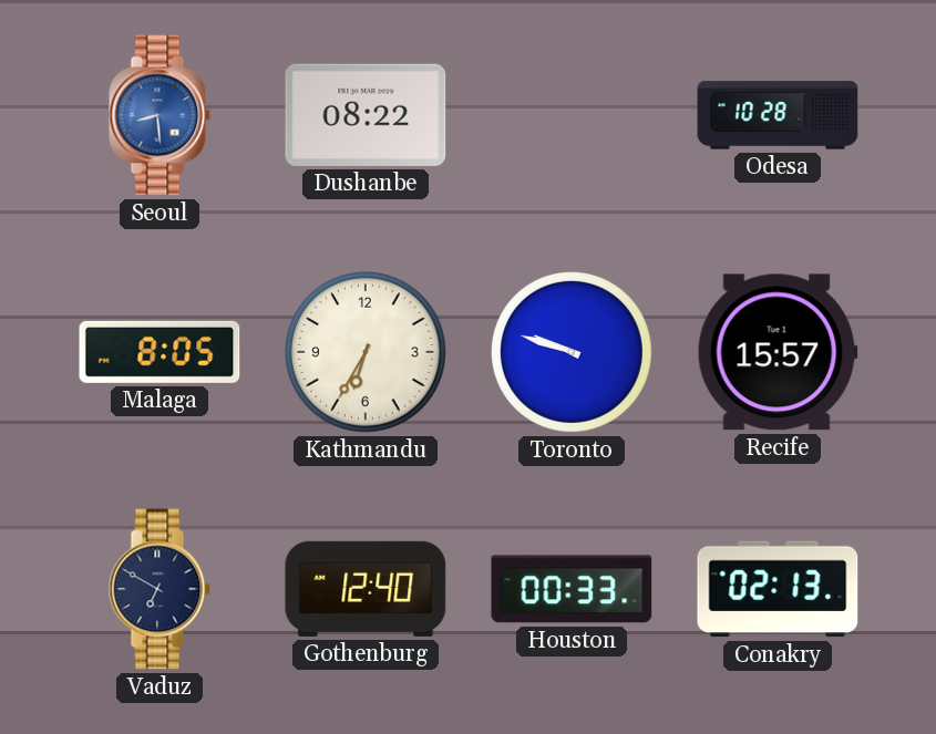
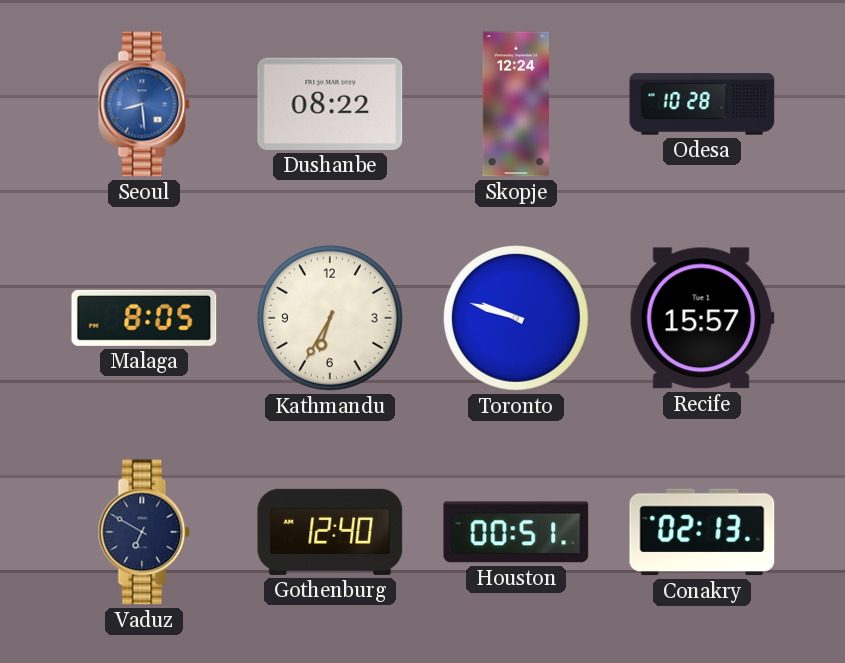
Skopje: none -> 12:24 (516, 104)
Houston: 00:33 -> 00:51 (516, 532)
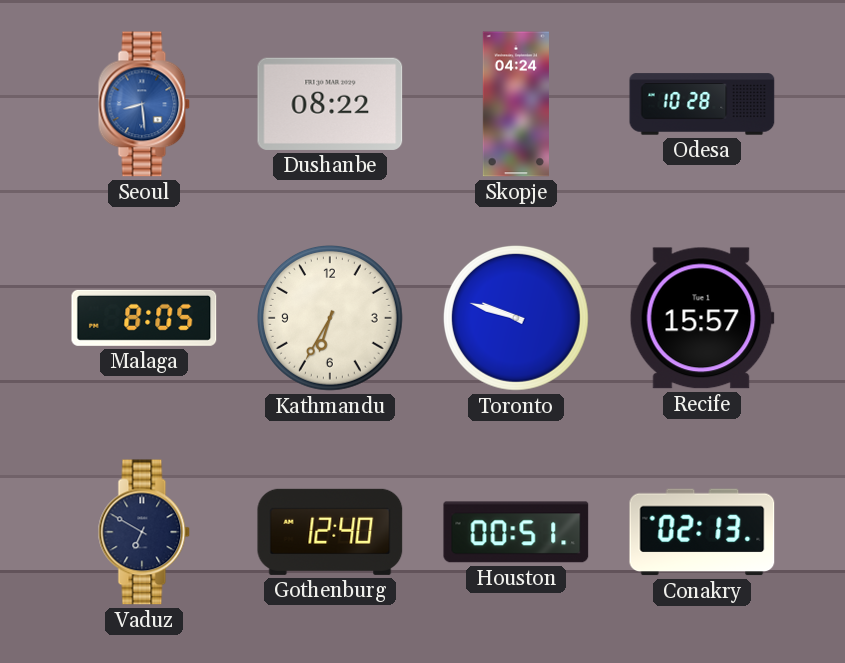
Skopje: 12:24 -> 04:24 (516, 104)
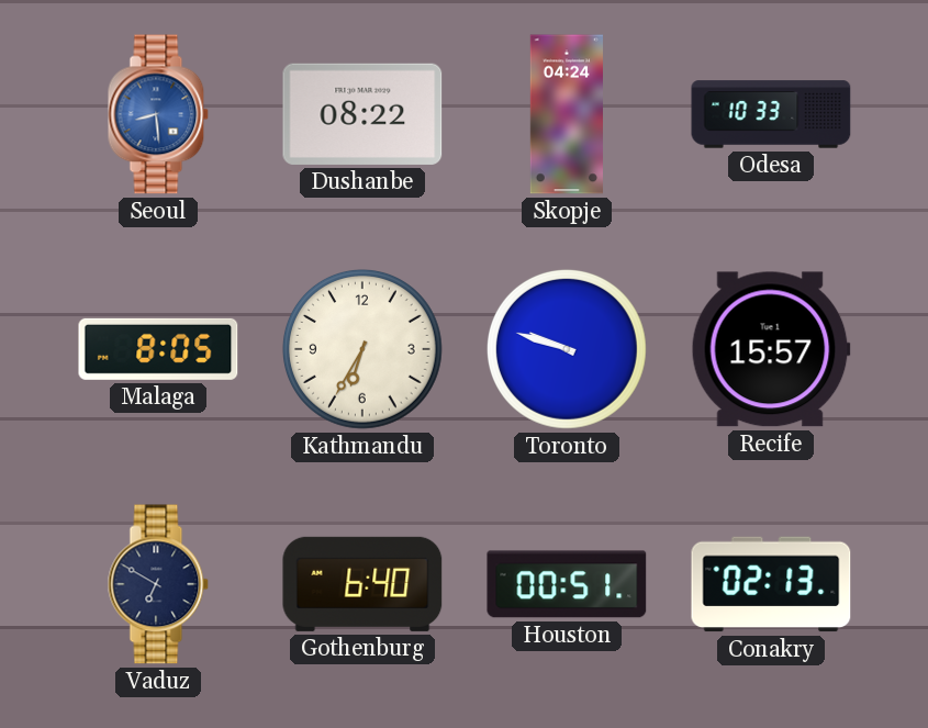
Odesa: 10:28 -> 10:33 (771, 114)
Gothenburg: 12:40 -> 6:40 (362, 584)
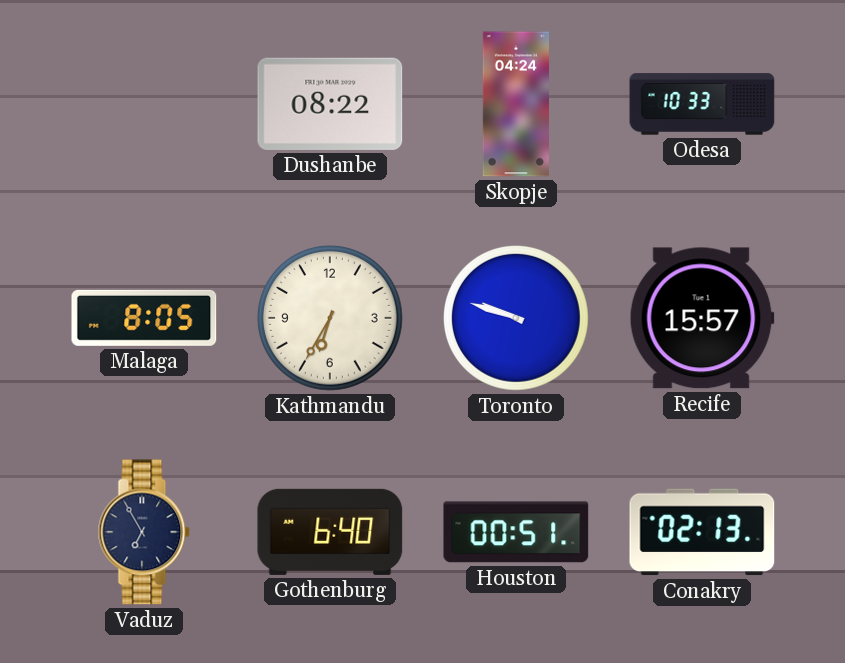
Seoul: 8:29 -> none (158, 114)
Vaduz: 6:50 -> 6:55 (144, 532)
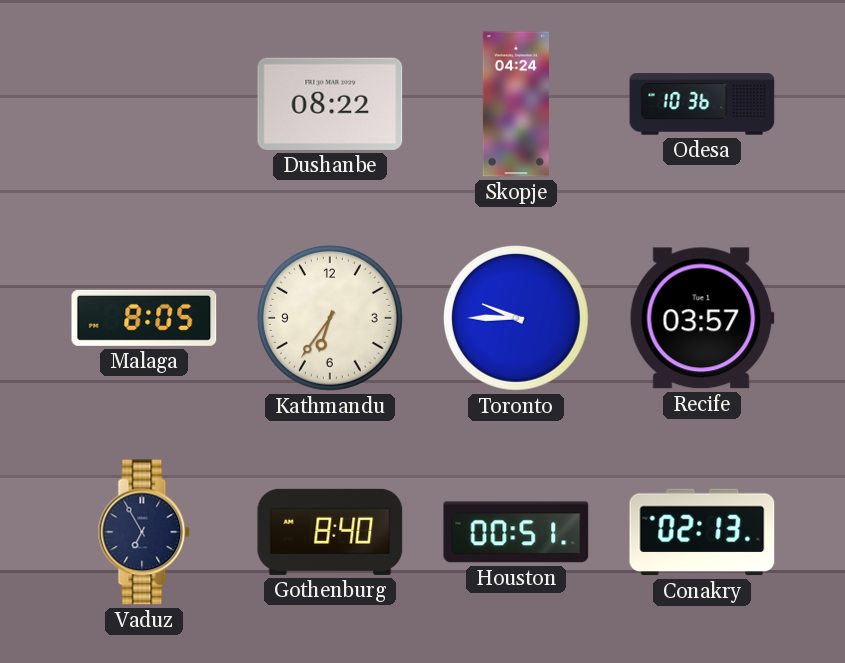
Odesa: 10:33 -> 10:36 (702, 104)
Kathmandu: 6:35 -> 6:36 (330, 318)
Toronto: 9:48 -> 9:45 (516, 318)
Recife: 15:57 -> 03:57 (702, 318)
Gothenburg: 6:40 -> 8:40 (330, 532)
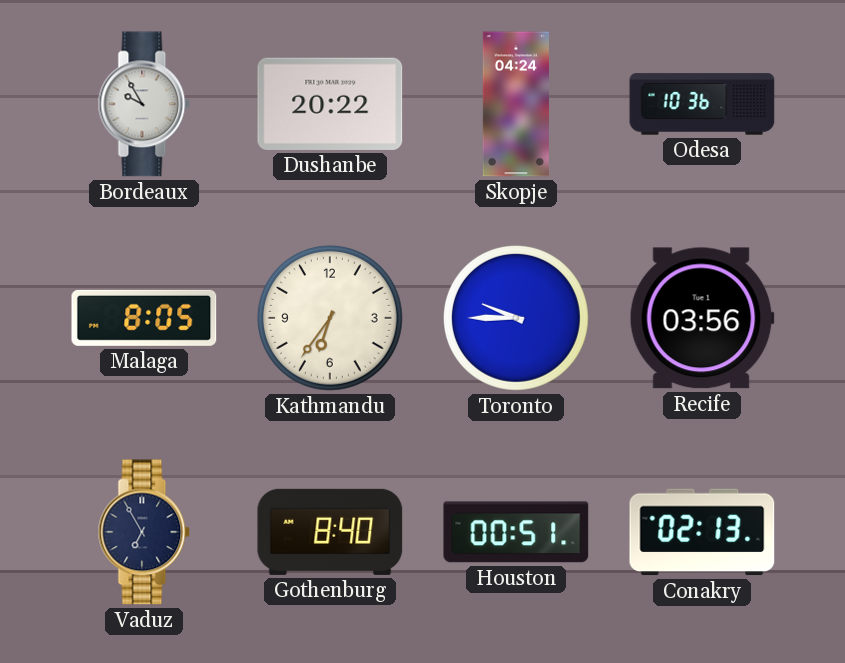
Bordeaux: none -> 9:55 (144, 104)
Dushanbe: 08:22 -> 20:22 (330, 104)
Recife: 03:57 -> 03:56 (702, 318)
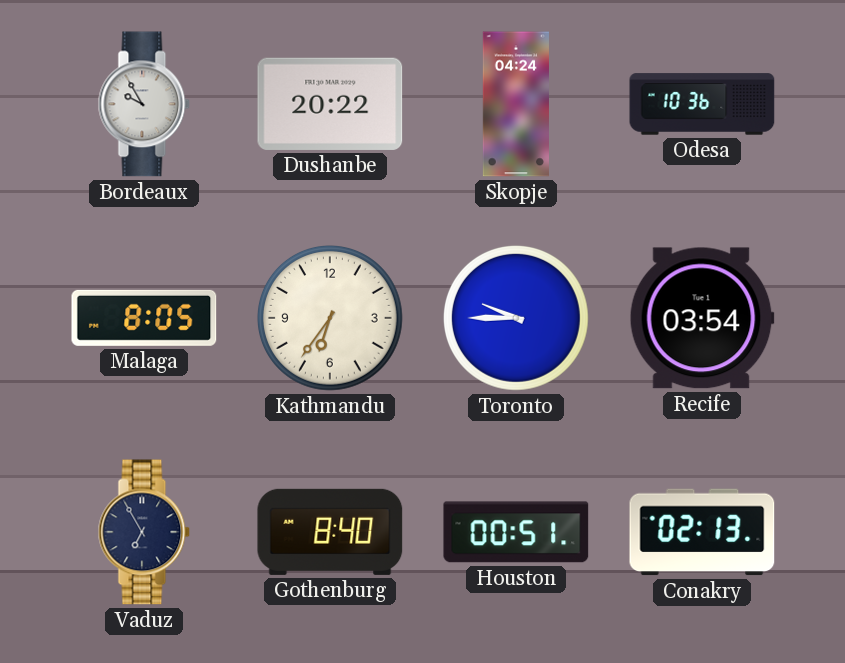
Recife: 03:56 -> 03:54 (702, 318)
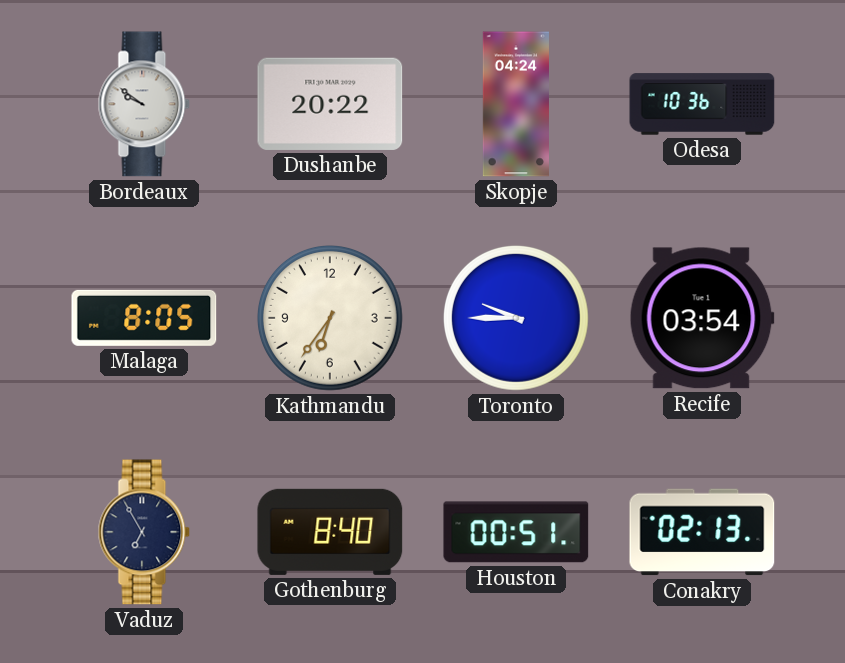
Bordeaux: 9:55 -> 9:51 (144, 104)
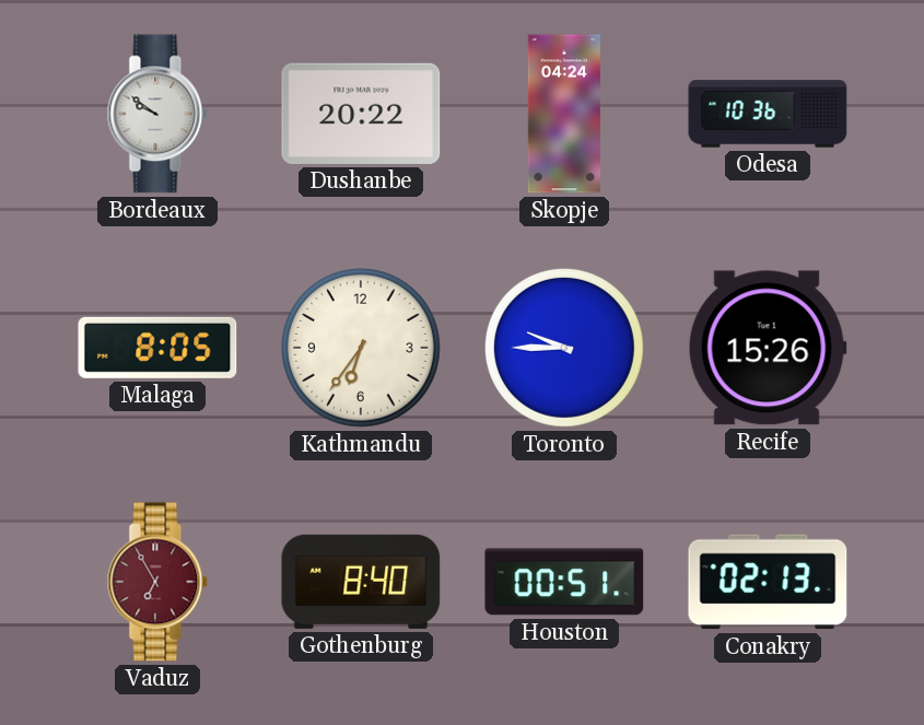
Recife: 03:54 -> 15:26 (768, 348)
Vaduz dial: navy -> burgundy (157, 582)
